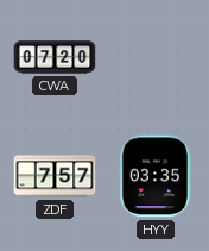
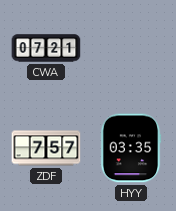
CWA: 07:20 -> 07:21 (46, 48)
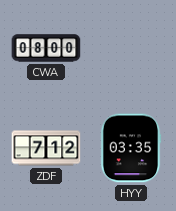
CWA: 07:21 -> 08:00 (46, 48)
ZDF: 7:57 -> 7:12 (46, 148)
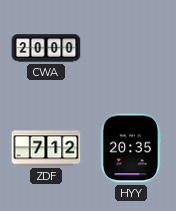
CWA: 08:00 -> 20:00 (46, 48)
HYY: 03:35 -> 20:35 (131, 148)
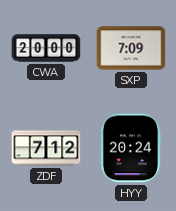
SXP: none -> 7:09 (131, 48)
HYY: 20:35 -> 20:24 (131, 148)
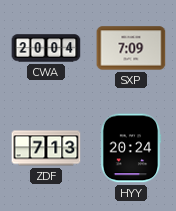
CWA: 20:00 -> 20:04 (46, 48)
ZDF: 7:12 -> 7:13 (46, 148)
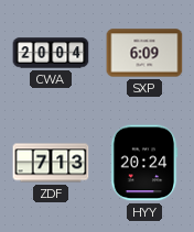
SXP: 7:09 -> 6:09 (144, 53)
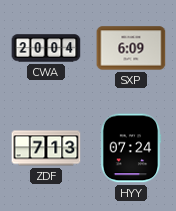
HYY: 20:24 -> 07:24 (131, 148)
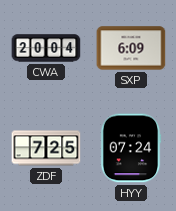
ZDF: 7:13 -> 7:25 (46, 148)
